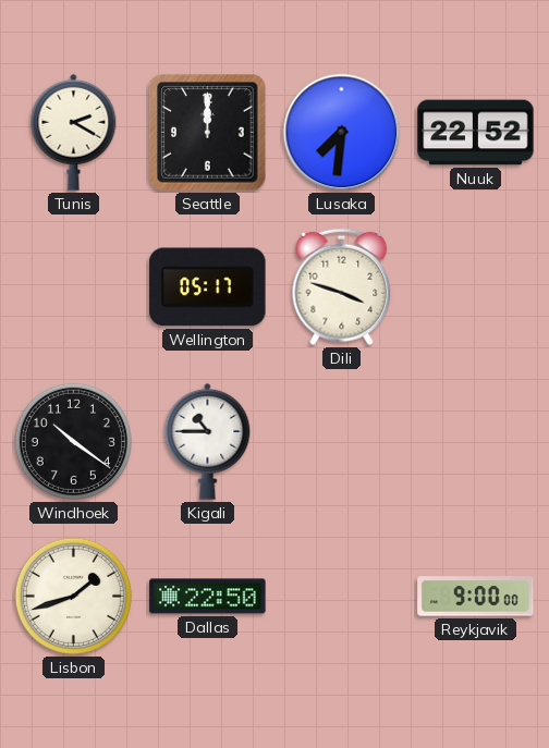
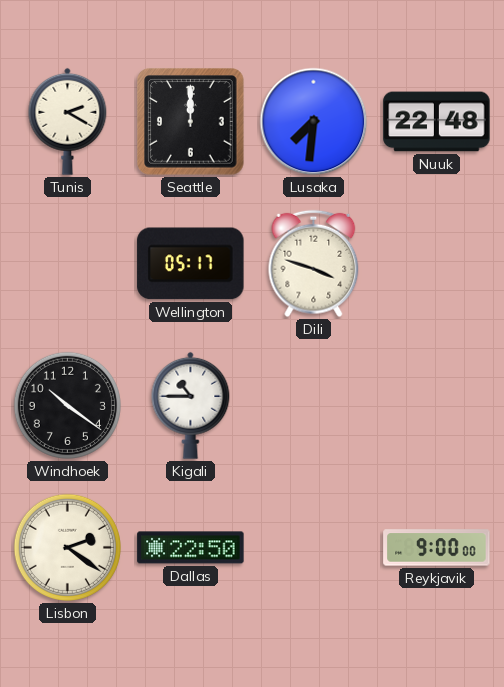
Nuuk: 22:52 -> 22:48 (437, 122)
Lisbon: 1:42 -> 2:21 (67, 547)
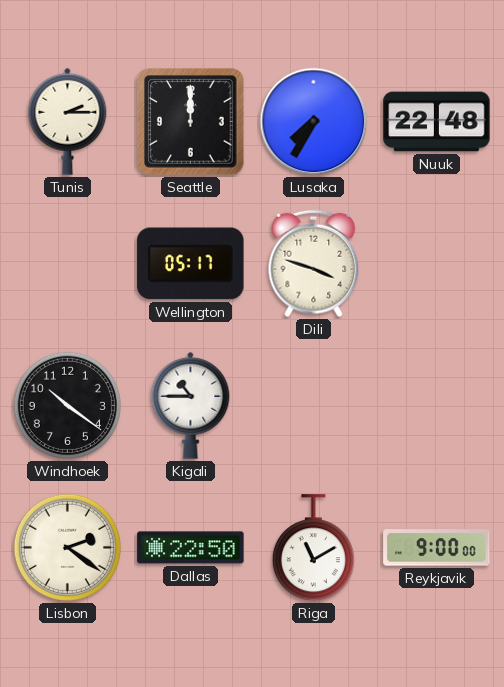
Tunis: 2:20 -> 2:15 (68, 121)
Lusaka: 7:31 -> 7:35 (314, 122)
Riga: none -> 11:10 (313, 548)
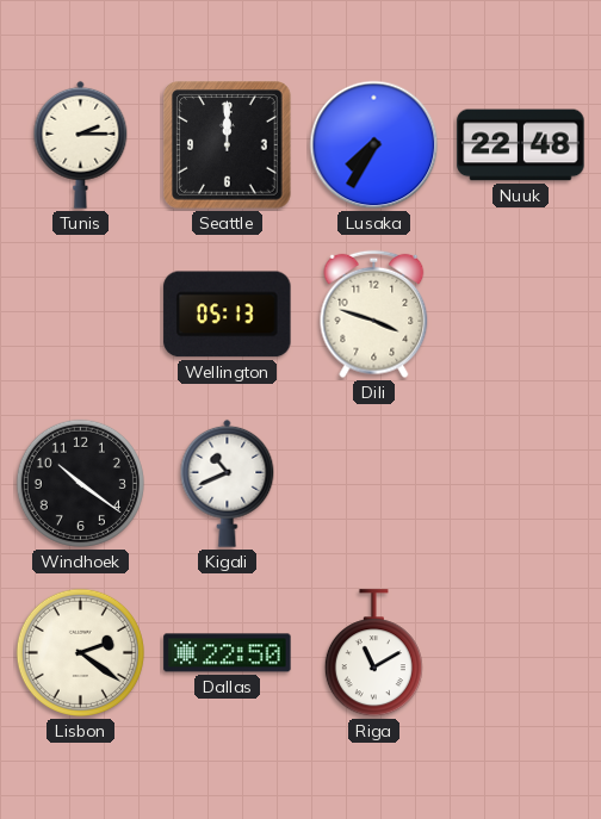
Wellington: 05:17 -> 05:13 (228, 315)
Kigali: 10:45 -> 10:41 (228, 483)
Reykjavik: 9:00 -> none (437, 548)
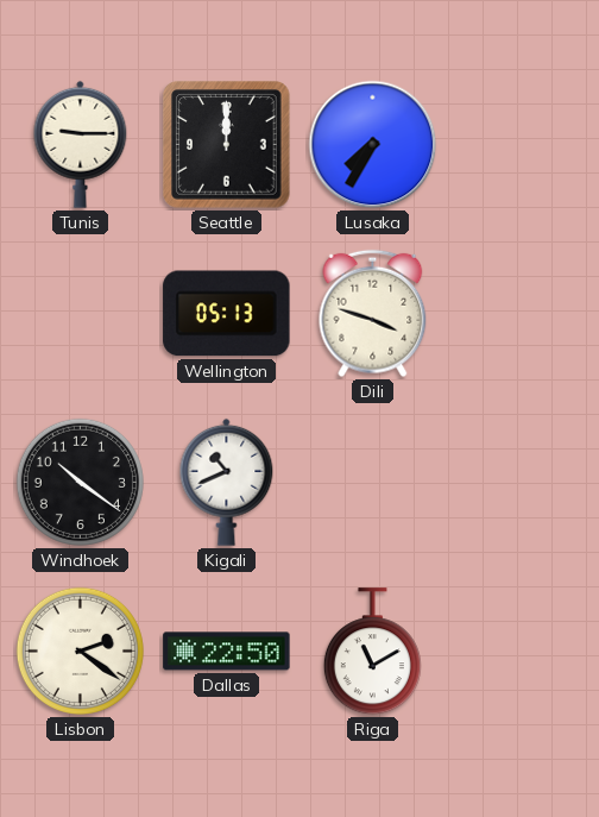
Tunis: 2:15 -> 9:15 (81, 144)
Nuuk: 22:48 -> none (521, 145)
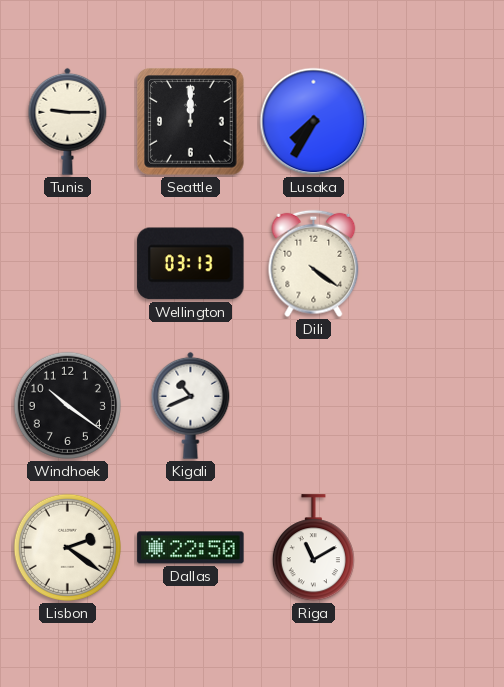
Wellington: 05:13 -> 03:13 (191, 264)
Dili: 3:48 -> 4:21 (314, 264)
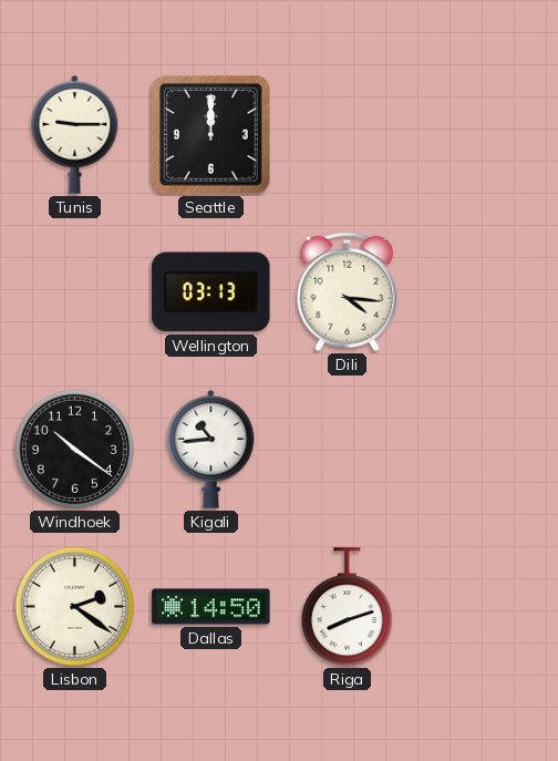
Lusaka: 7:35 -> none (314, 122)
Dili: 4:21 -> 4:16 (348, 292)
Kigali: 10:41 -> 10:44 (211, 449)
Dallas: 22:50 -> 14:50 (211, 607)
Riga: 11:10 -> 8:12 (347, 607)
